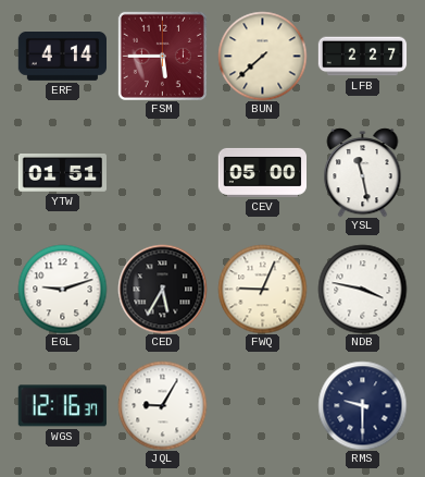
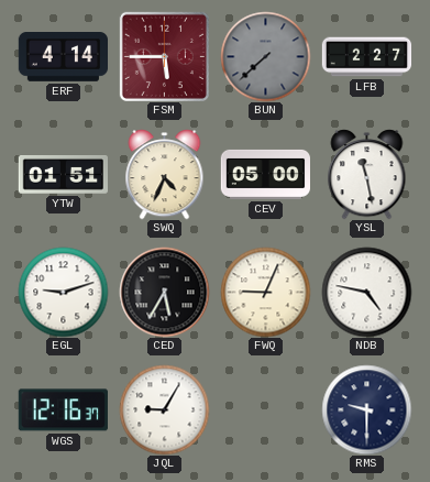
BUN dial: cream -> grey (265, 56)
SWQ: none -> 4:34 (165, 174)
NDB: 3:47 -> 4:47 (366, 292)
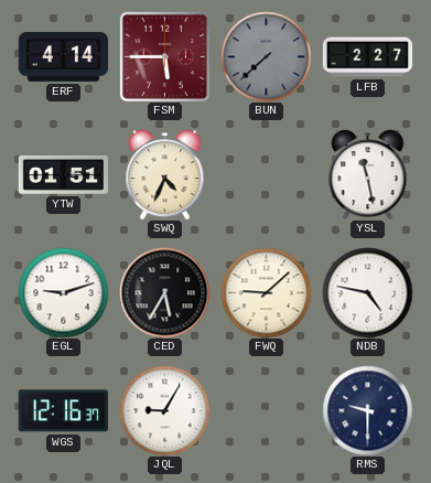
CEV: 05:00 -> none (265, 174)
FWQ: 9:04 -> 9:08 (266, 292)
